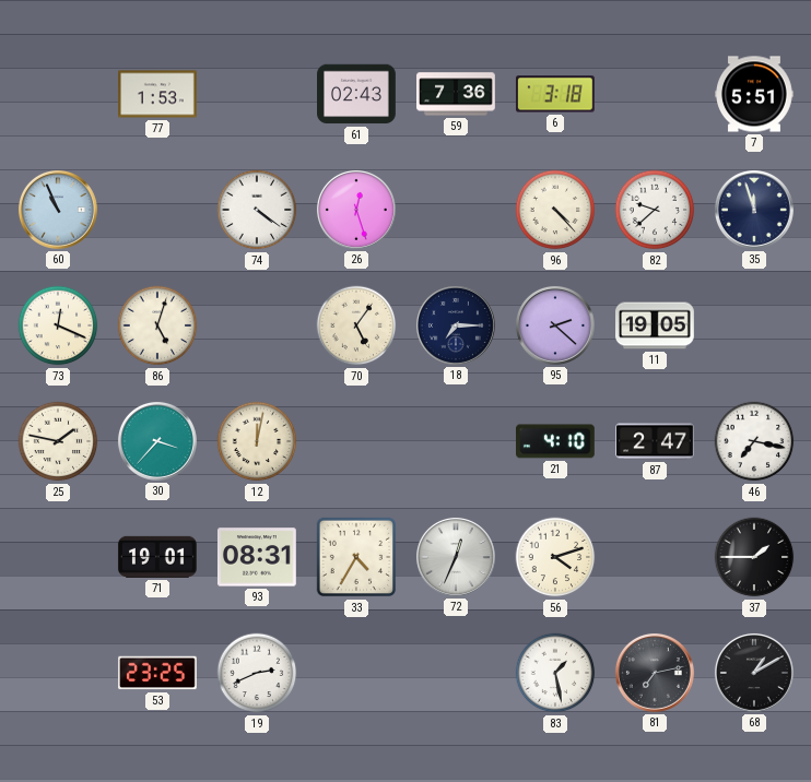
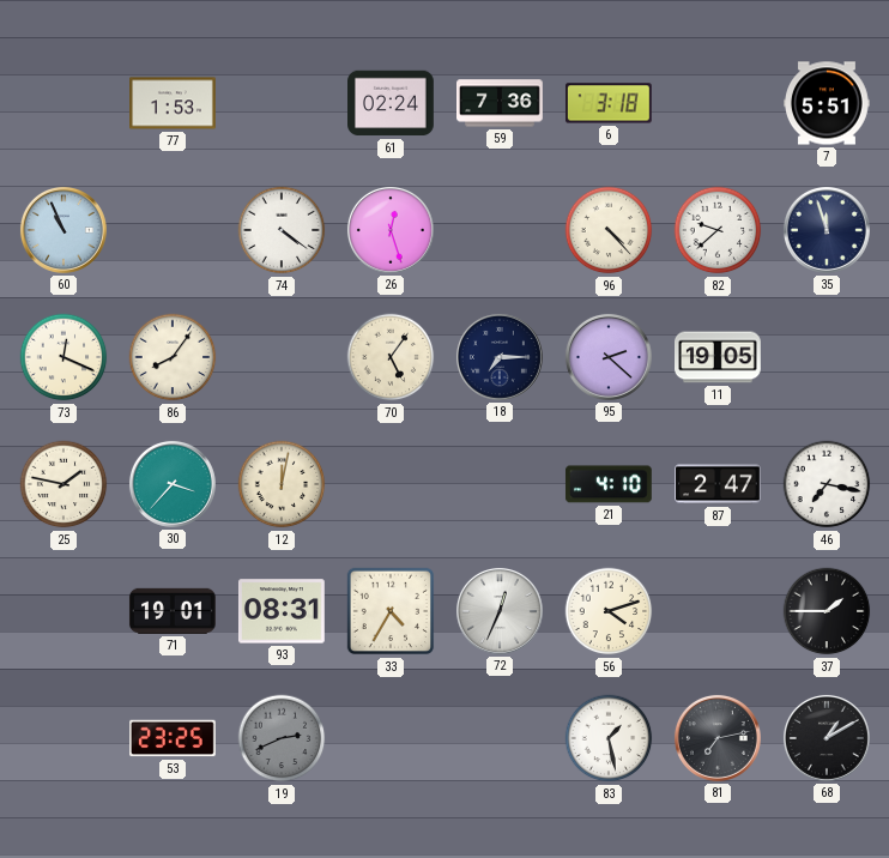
61: 02:43 -> 02:24 (392, 103)
86: 5:03 -> 8:06 (173, 357)
19 dial: white -> grey (282, 738)
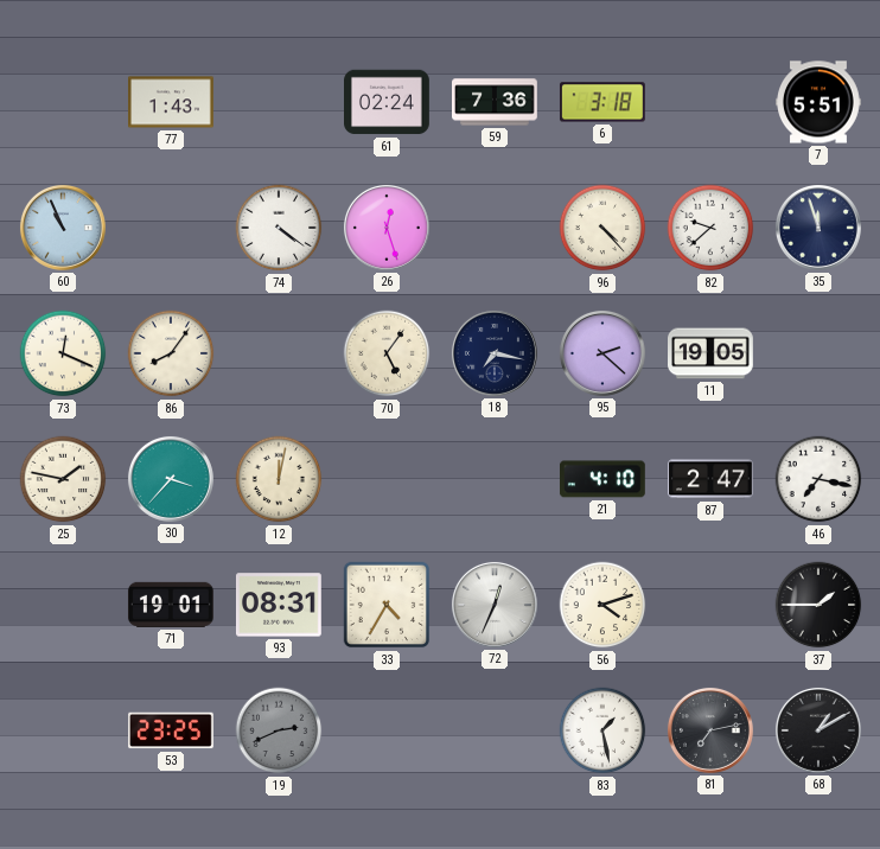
77: 1:53 -> 1:43 (172, 102)
18: 7:15 -> 7:17 (495, 353)
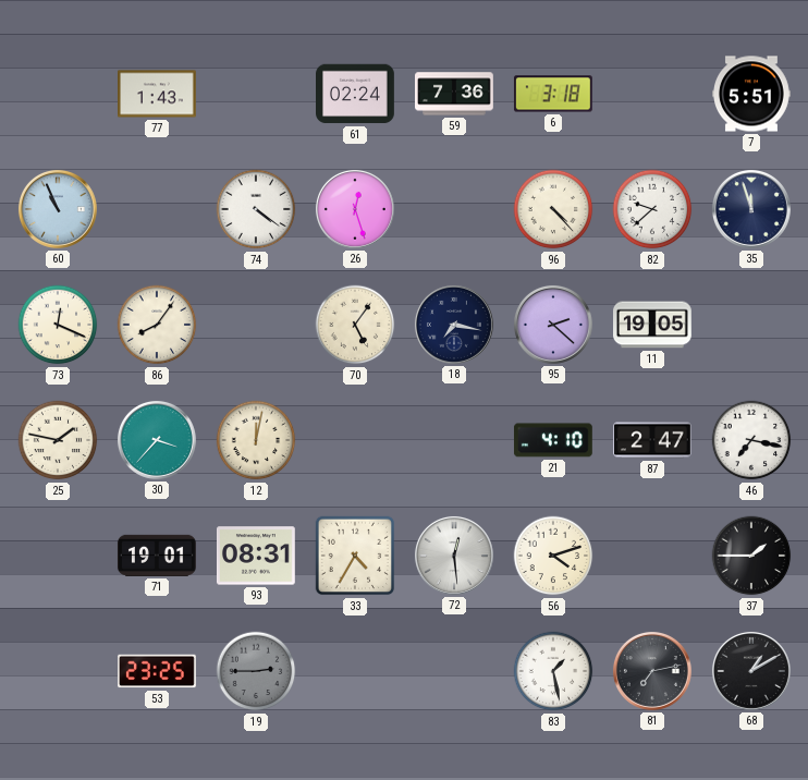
72: 12:34 -> 12:29 (454, 556)
19: 2:41 -> 2:45 (256, 671)
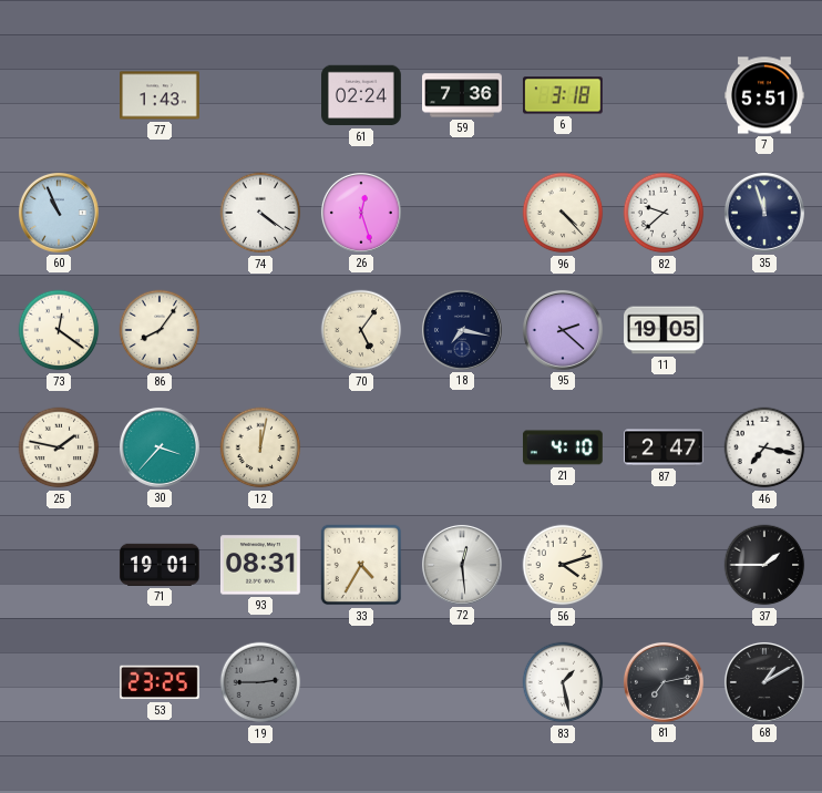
73: 12:19 -> 12:21 (59, 330)
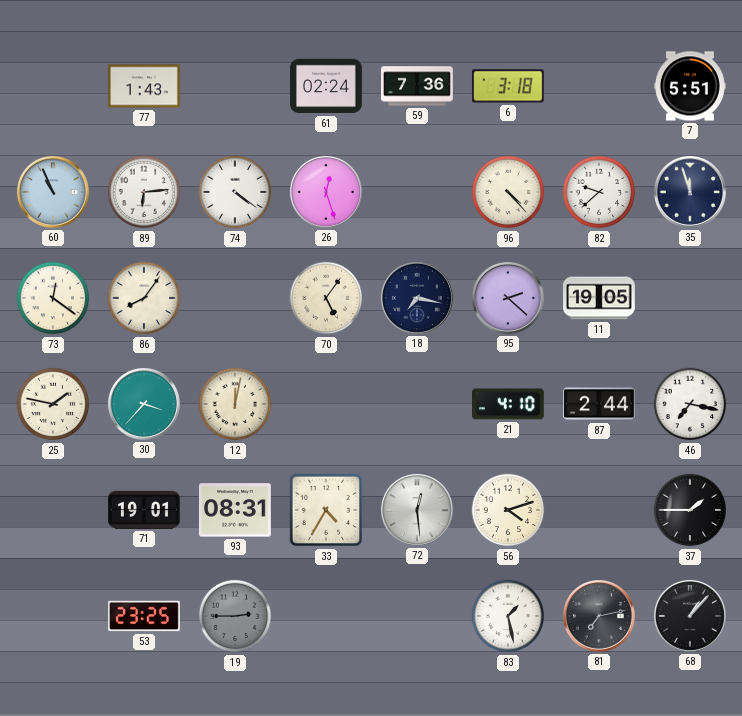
89: none -> 6:14 (144, 192)
87: 2:47 -> 2:44 (600, 404)
68: 1:10 -> 1:07 (690, 616)
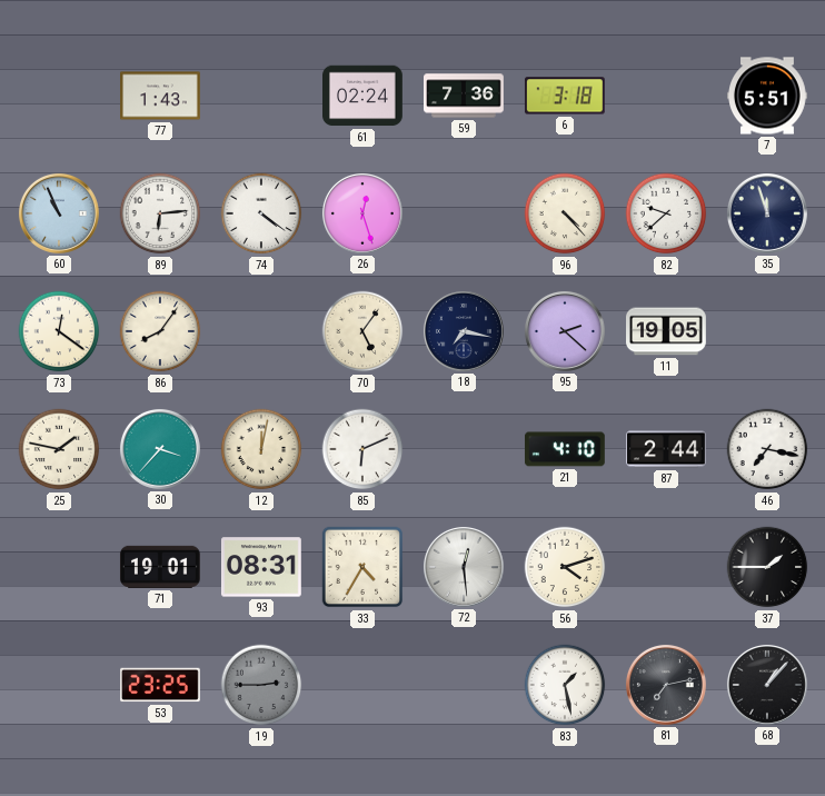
85: none -> 6:11 (362, 449)
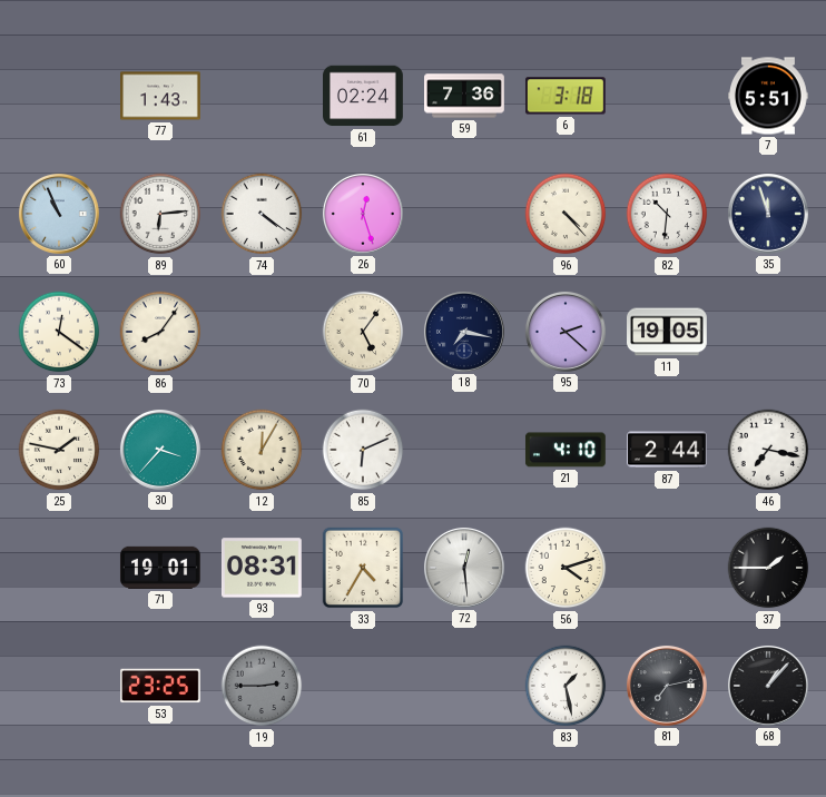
82: 9:38 -> 10:31 (667, 214)
12: 12:02 -> 12:05 (262, 450)
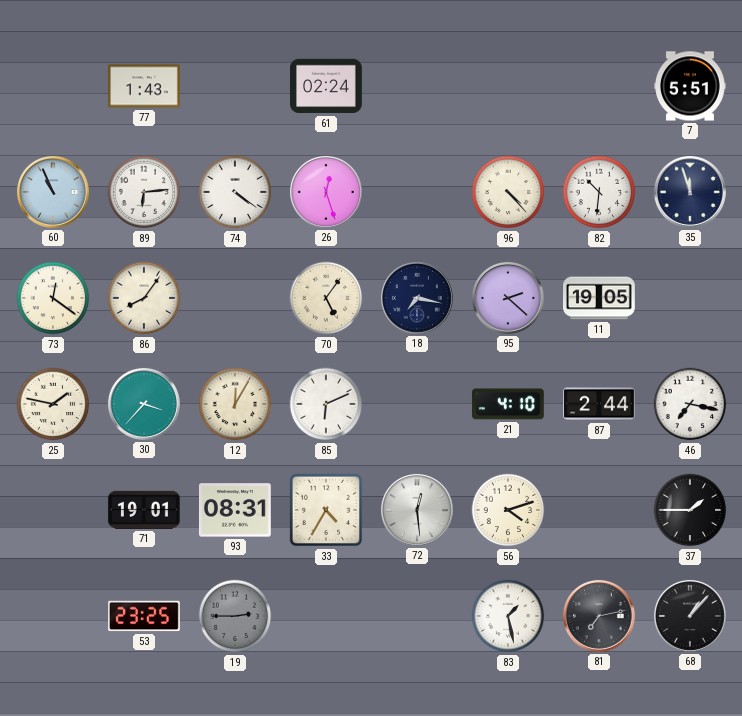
59: 7:36 -> none (465, 96)
6: 3:18 -> none (566, 96)
